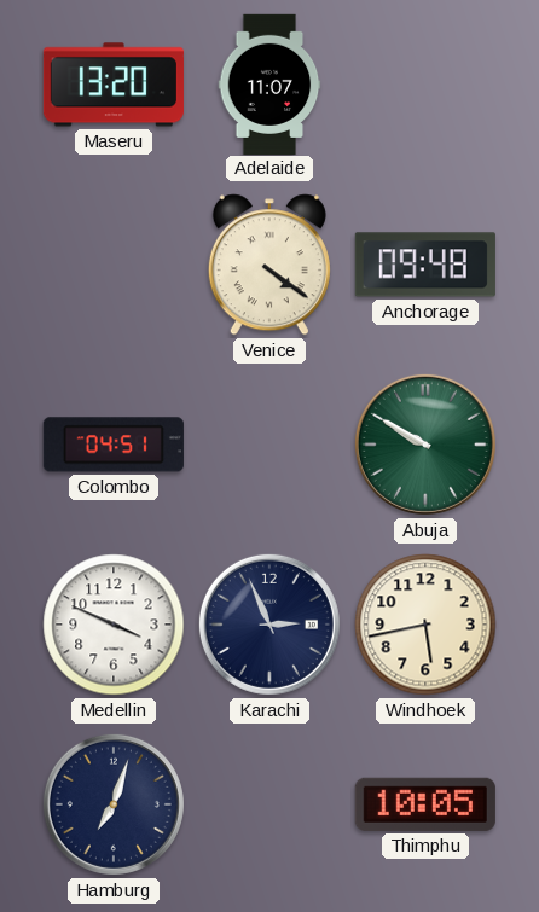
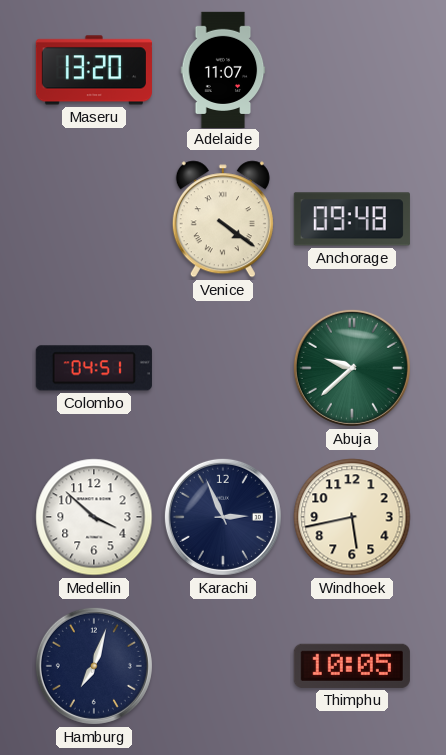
Abuja: 9:50 -> 9:38 (352, 368)
Medellin: 3:49 -> 3:52 (94, 517)
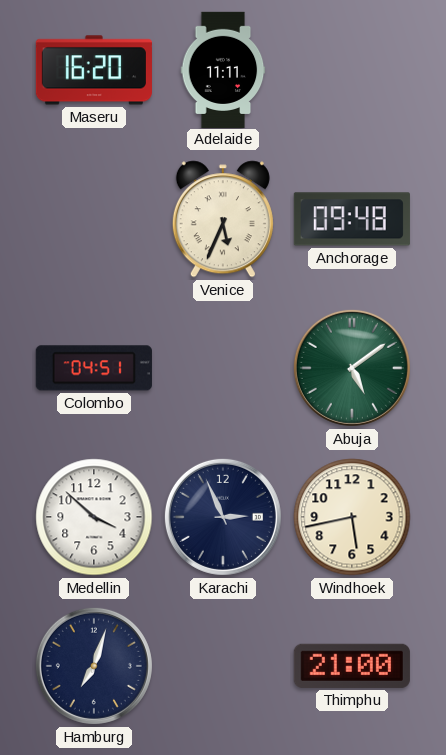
Maseru: 13:20 -> 16:20 (94, 70)
Adelaide: 11:07 -> 11:11 (223, 69)
Venice: 4:21 -> 5:34 (223, 219)
Abuja: 9:38 -> 5:09 (352, 368)
Thimphu: 10:05 -> 21:00 (352, 666)
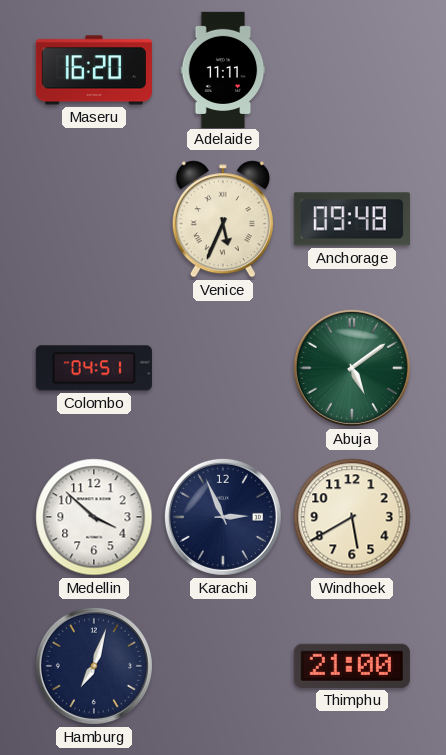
Windhoek: 5:43 -> 5:40 (352, 517)
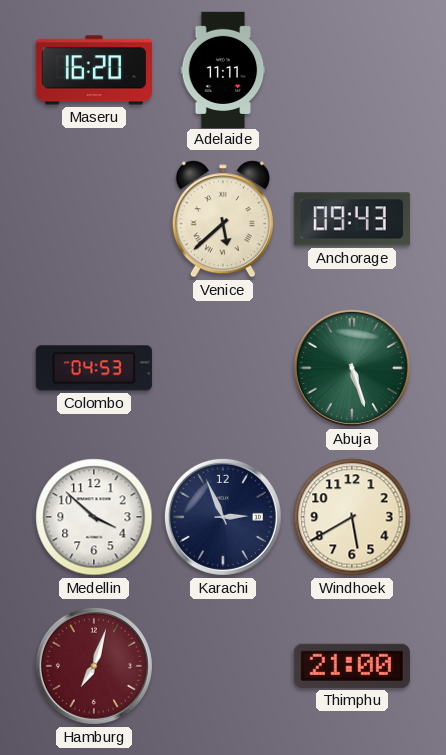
Venice: 5:34 -> 5:38 (223, 219)
Anchorage: 09:48 -> 09:43 (352, 219)
Colombo: 04:51 -> 04:53 (94, 368)
Abuja: 5:09 -> 5:27 (352, 368)
Hamburg dial: navy -> burgundy (94, 666)
